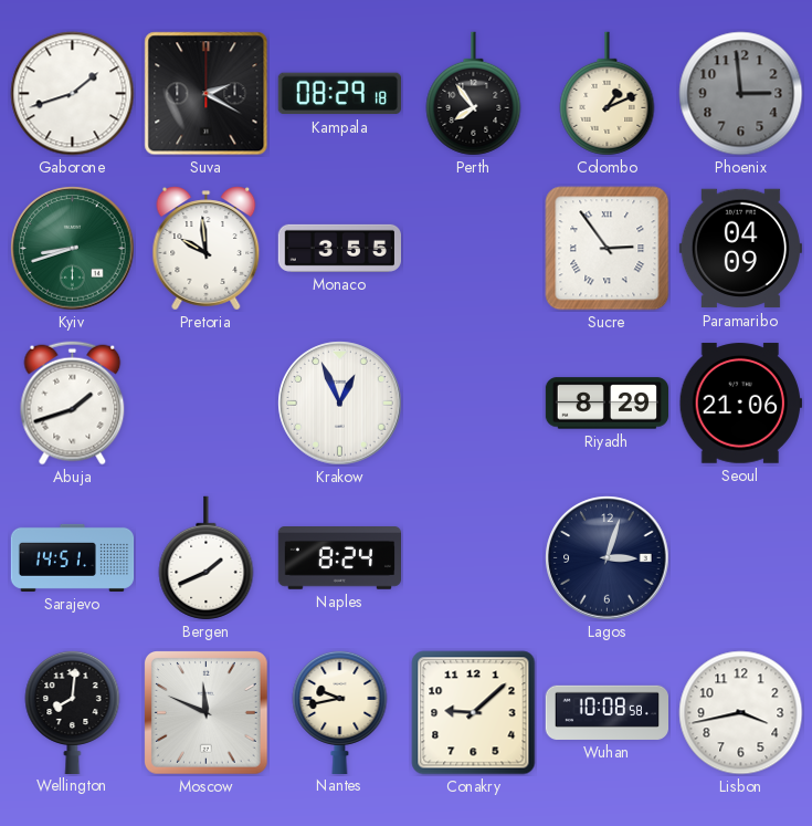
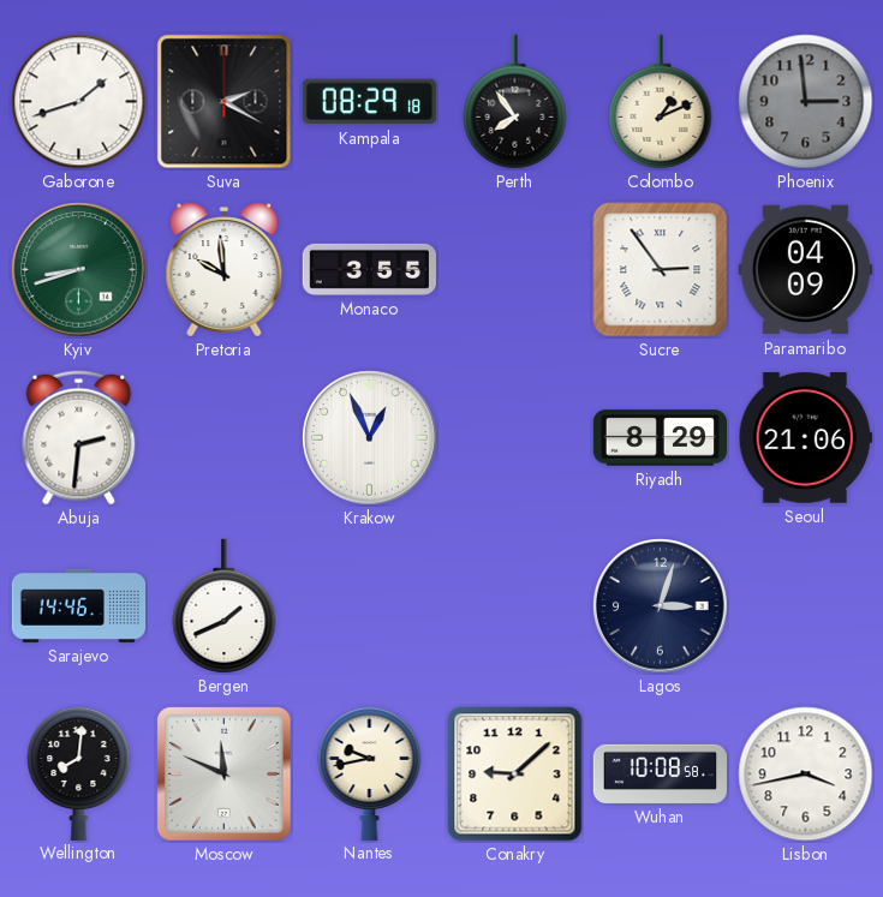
Abuja: 1:42 -> 2:31 (79, 438)
Sarajevo: 14:51 -> 14:46 (79, 605)
Naples: 8:24 -> none (339, 558)
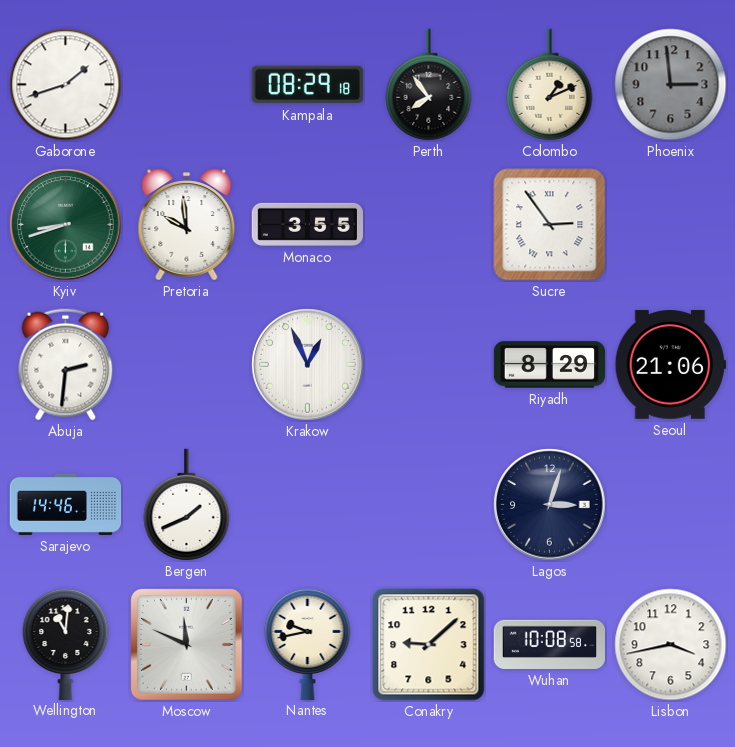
Suva: 2:20 -> none (225, 102)
Paramaribo: 04:09 -> none (805, 270)
Wellington: 8:01 -> 11:01 (66, 643)
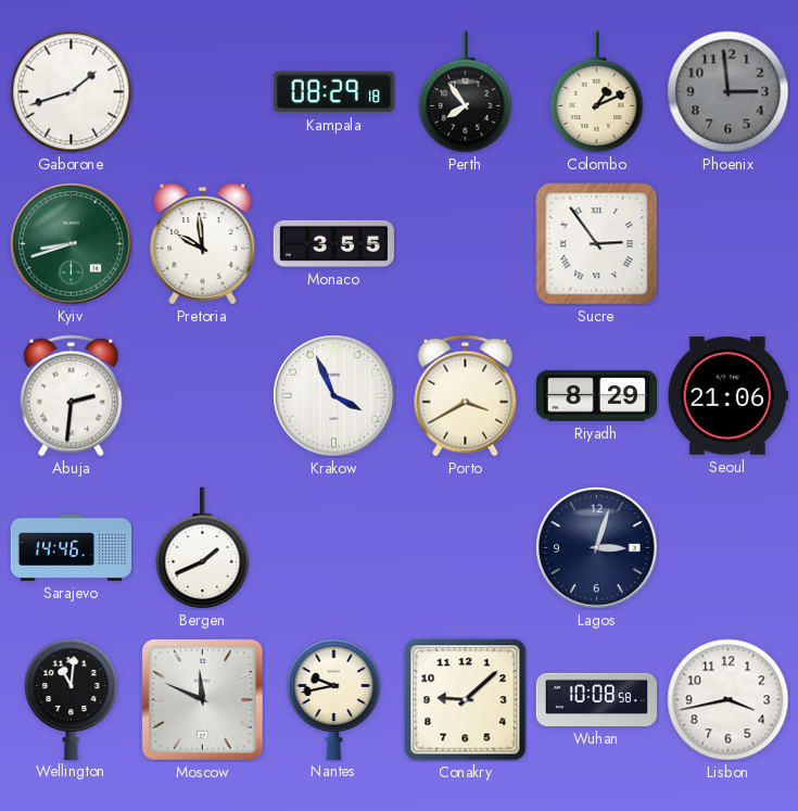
Krakow: 12:56 -> 3:56 (334, 396)
Porto: none -> 3:40 (466, 396)
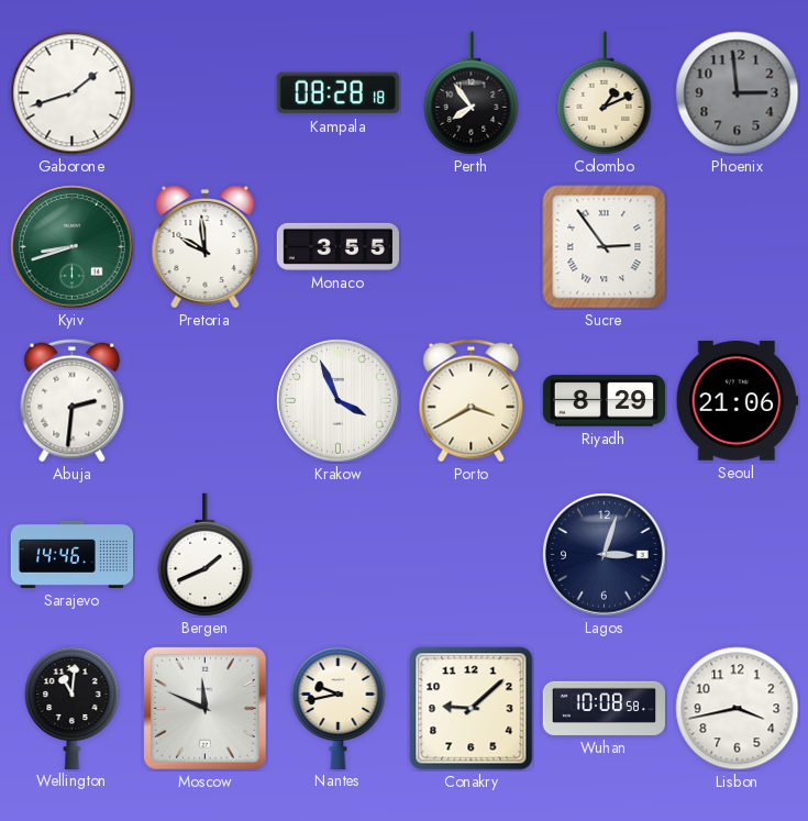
Kampala: 08:29 -> 08:28 (337, 93)
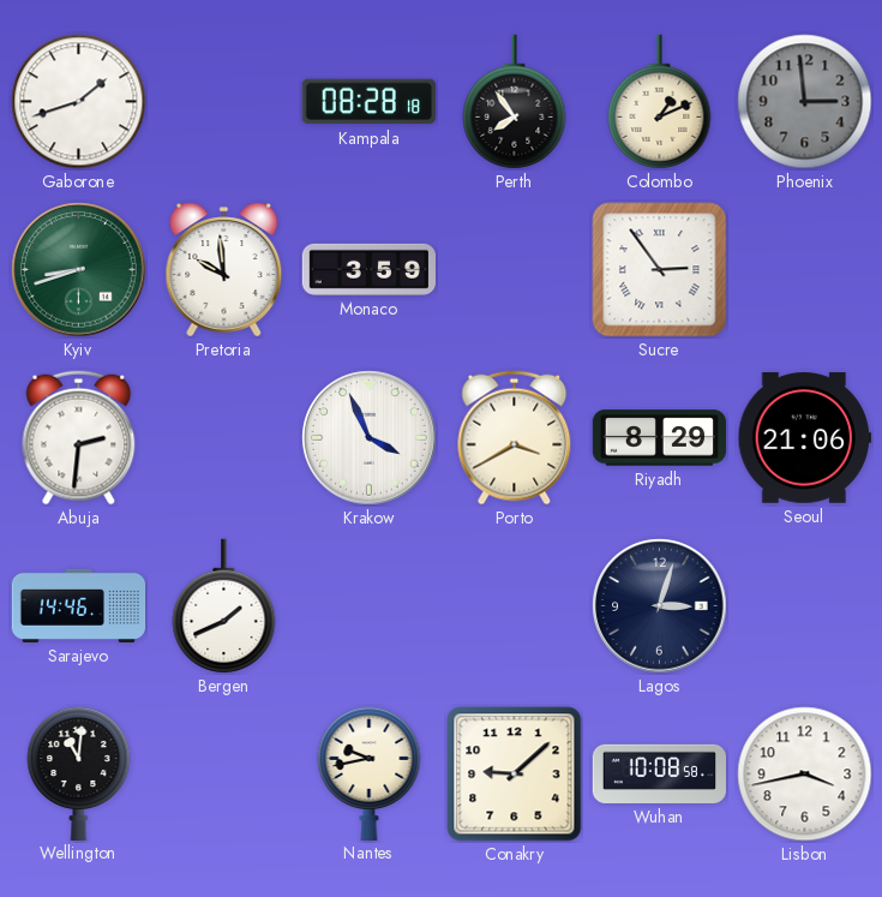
Monaco: 3:55 -> 3:59 (368, 269)
Moscow: 11:49 -> none (206, 709)
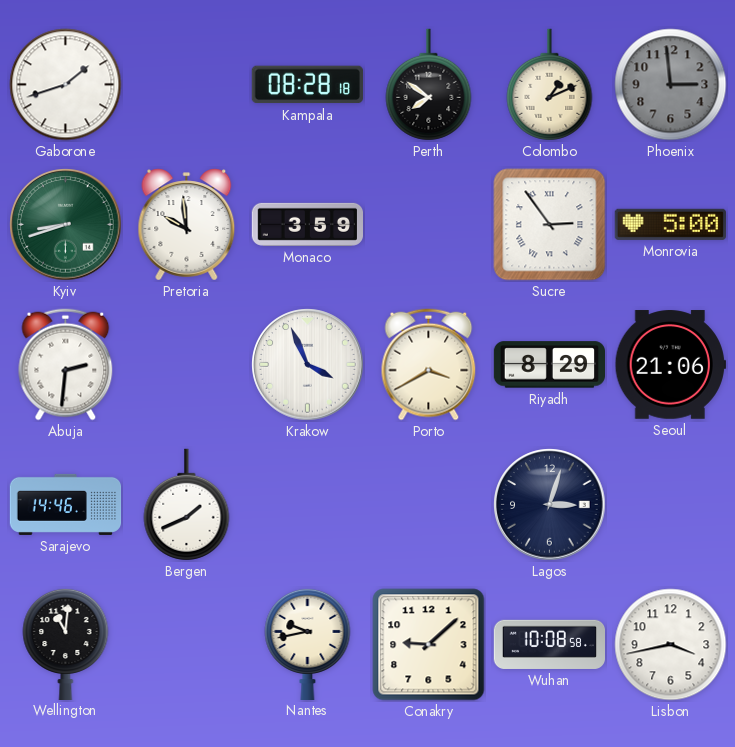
Perth: 7:54 -> 7:51 (429, 85)
Monrovia: none -> 5:00 (670, 224)
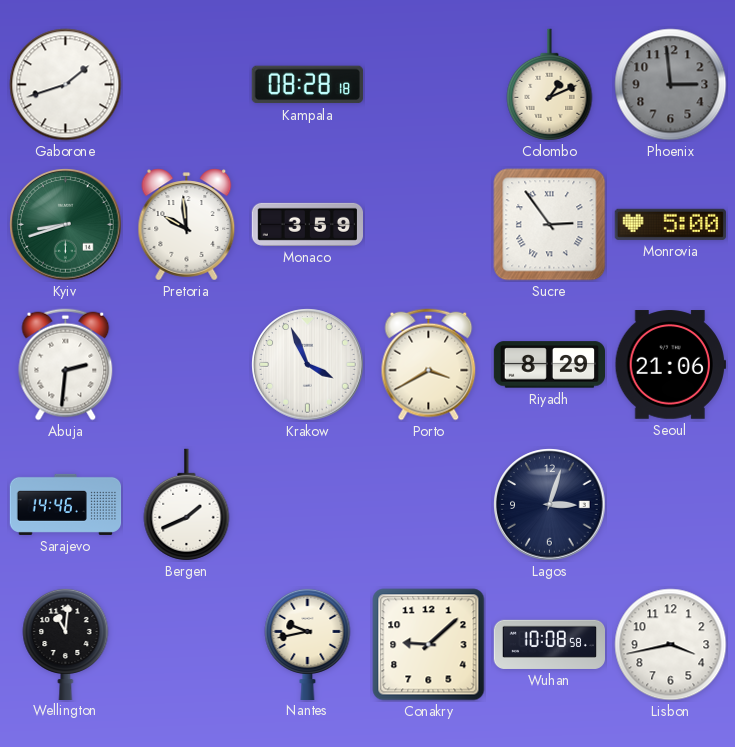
Perth: 7:51 -> none (429, 85)
